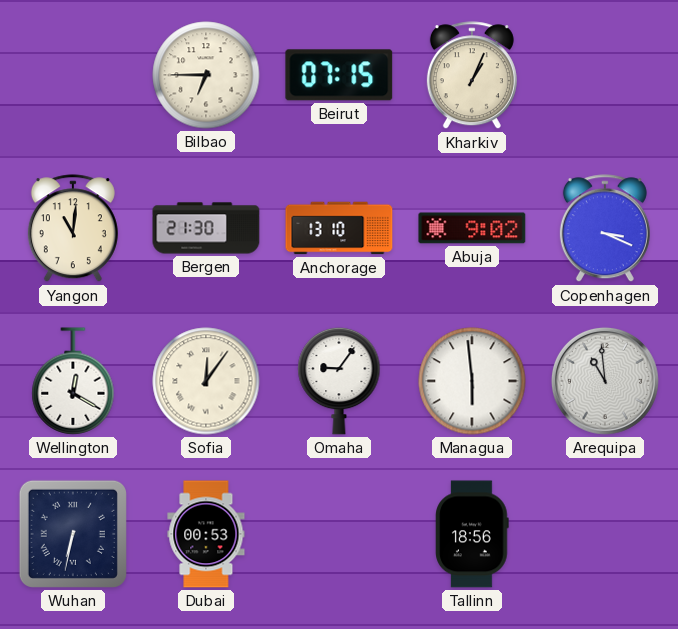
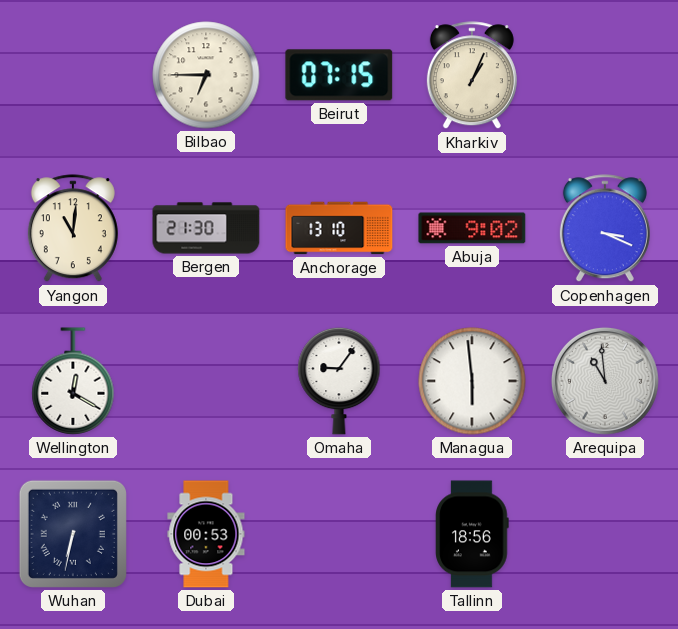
Sofia: 12:06 -> none (206, 381)
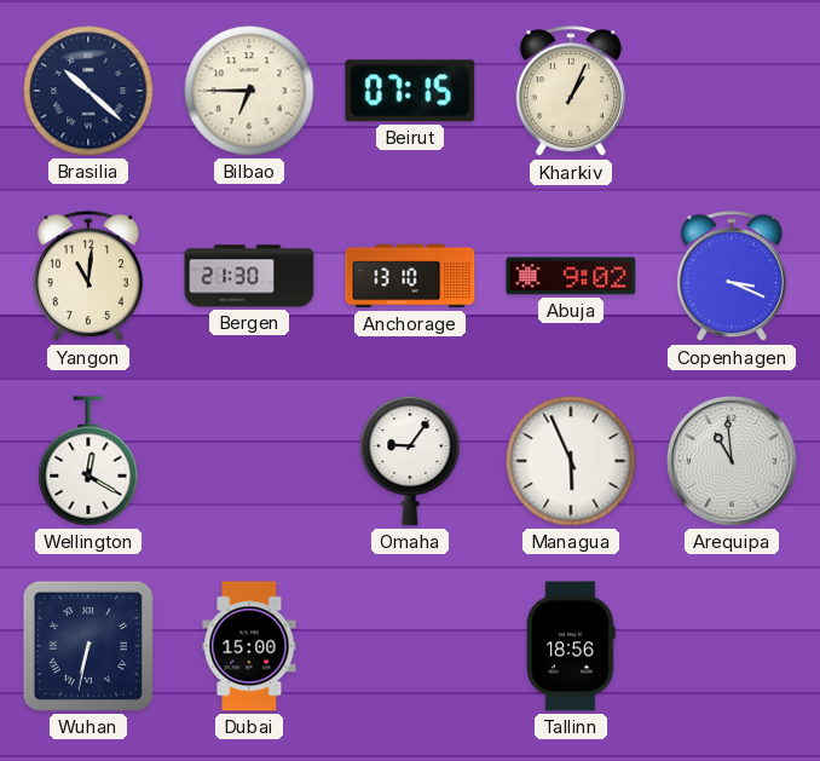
Brasilia: none -> 10:22 (88, 91)
Managua: 5:59 -> 5:56 (571, 461)
Dubai: 00:53 -> 15:00 (249, 646)
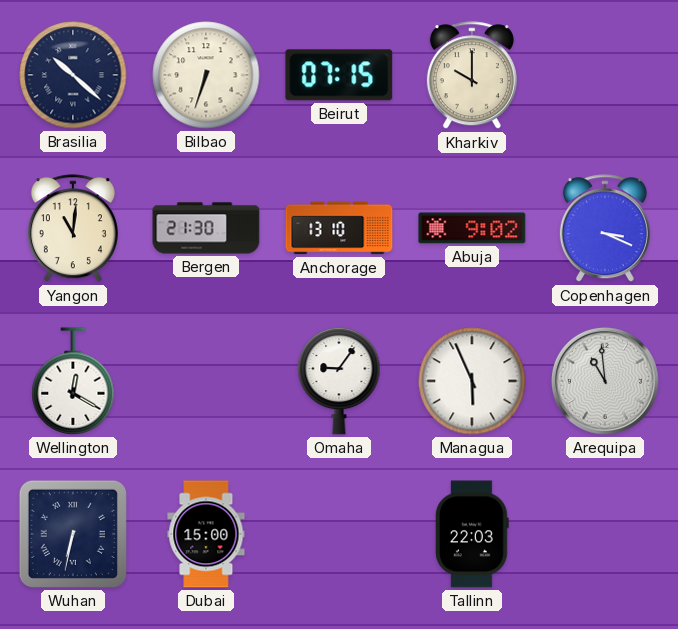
Bilbao: 6:45 -> 6:33 (206, 75)
Kharkiv: 1:04 -> 10:00 (472, 76)
Tallinn: 18:56 -> 22:03 (472, 534)
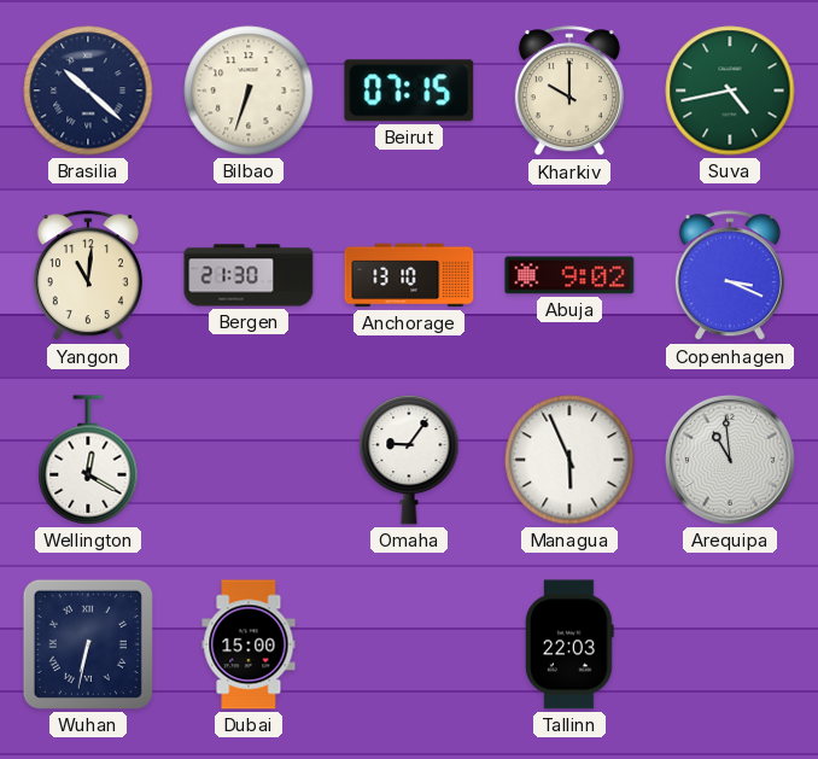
Suva: none -> 4:43 (730, 91)
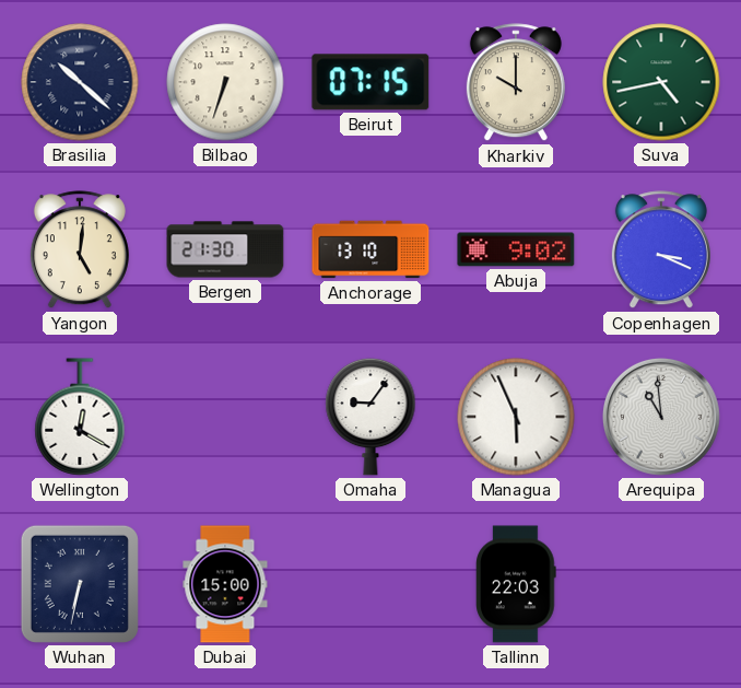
Yangon: 11:01 -> 5:01 (80, 250)
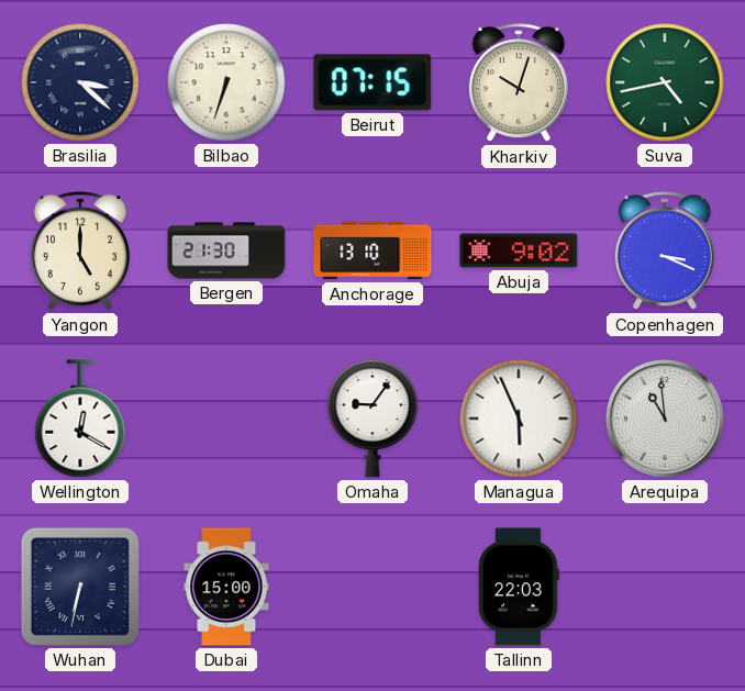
Brasilia: 10:22 -> 3:22 (80, 82)
Kharkiv: 10:00 -> 10:03 (519, 83)
Yangon: 5:01 -> 5:00 (80, 252)
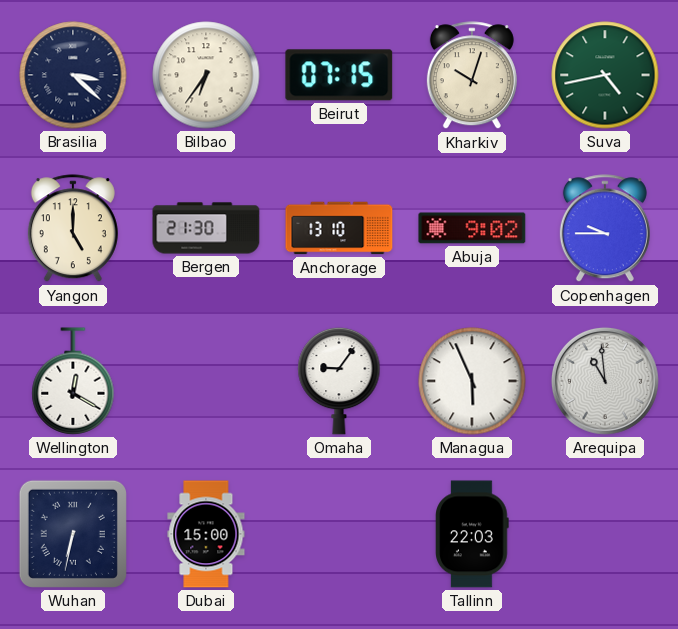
Bilbao: 6:33 -> 6:36 (206, 75)
Copenhagen: 3:19 -> 9:45 (605, 229)
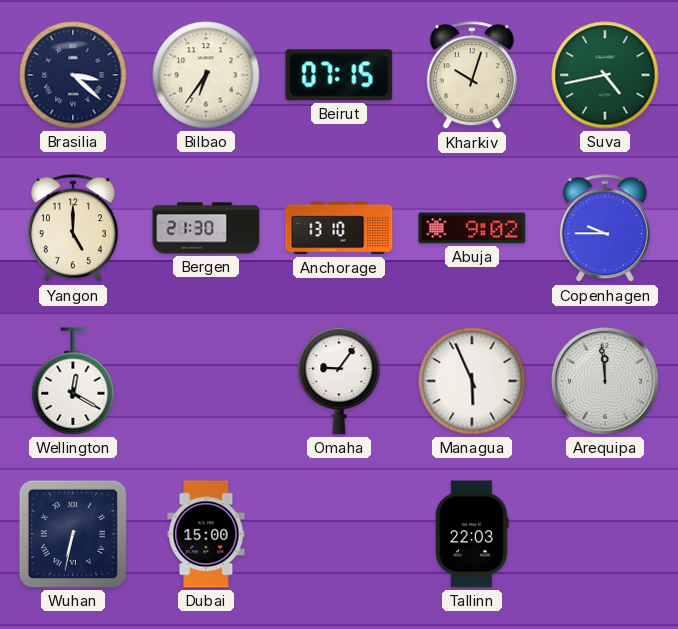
Arequipa: 10:59 -> 11:59 (605, 381)
